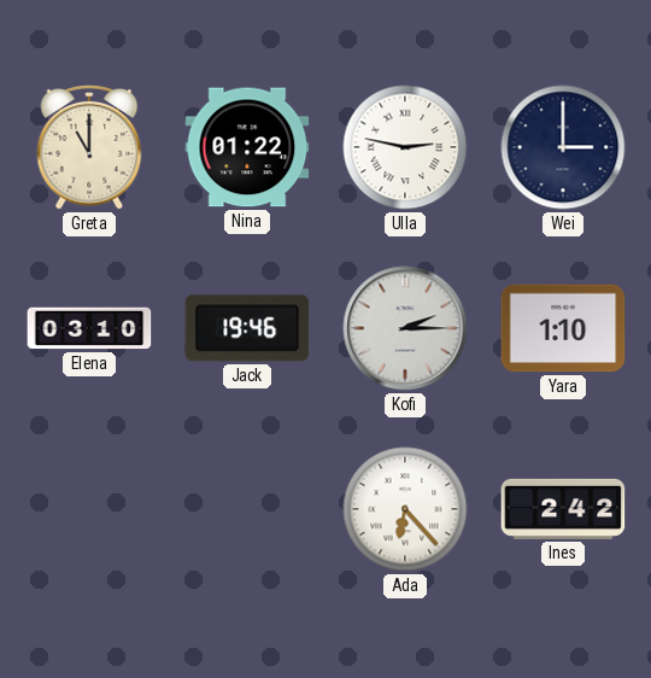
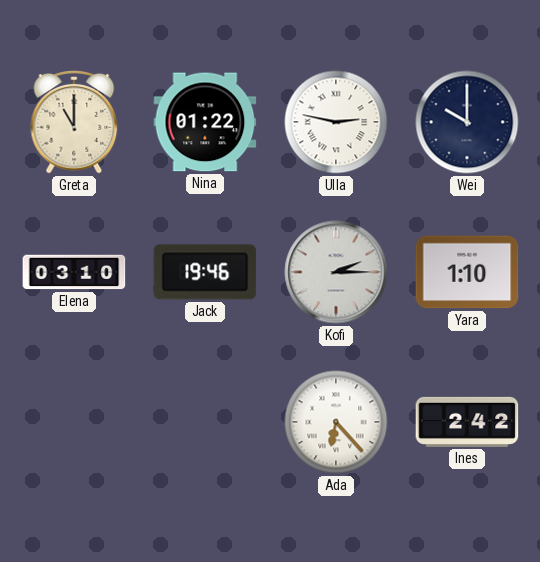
Wei: 3:00 -> 10:00 (467, 122)
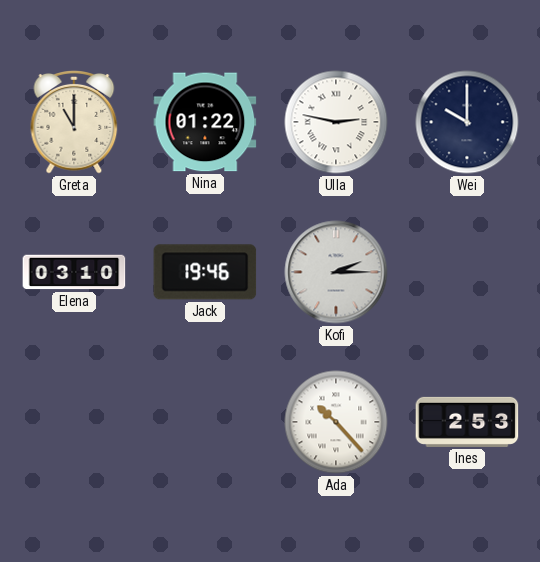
Yara: 1:10 -> none (467, 272)
Ada: 6:23 -> 10:23 (336, 422)
Ines: 2:42 -> 2:53 (467, 422)
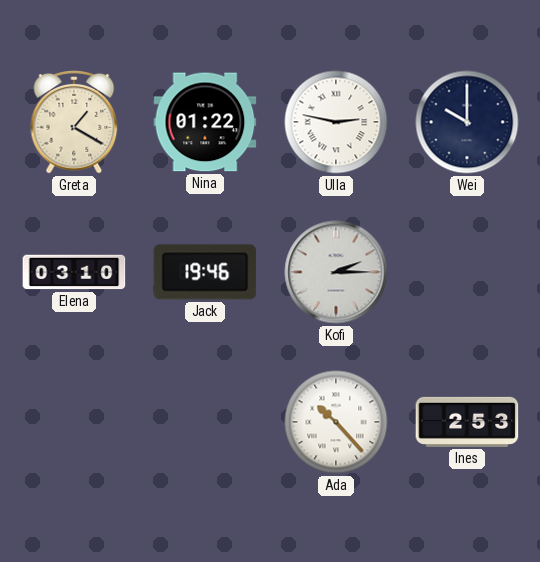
Greta: 11:00 -> 1:20 (74, 123)
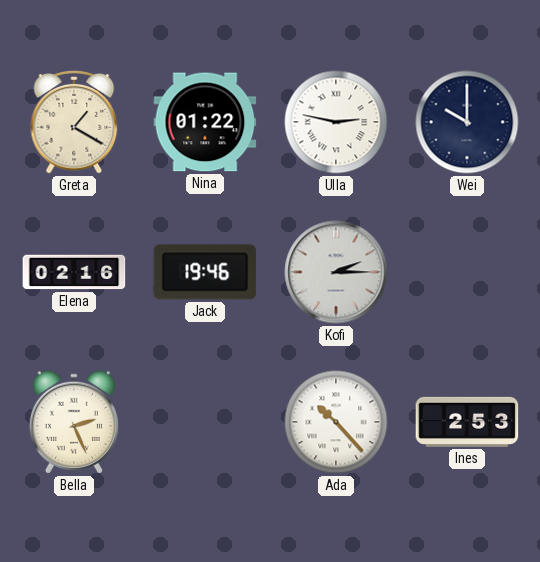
Elena: 03:10 -> 02:16 (74, 272)
Bella: none -> 2:26 (74, 422)
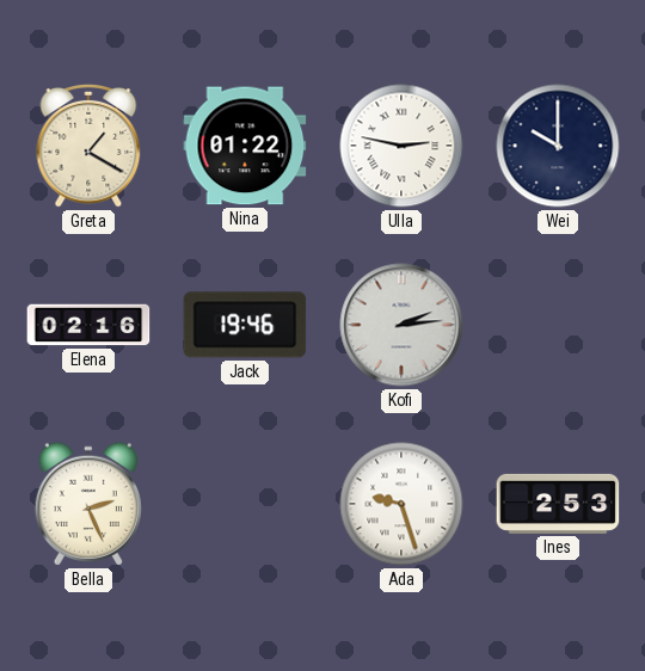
Kofi: 2:15 -> 2:14 (401, 325)
Ada: 10:23 -> 9:27 (401, 504)
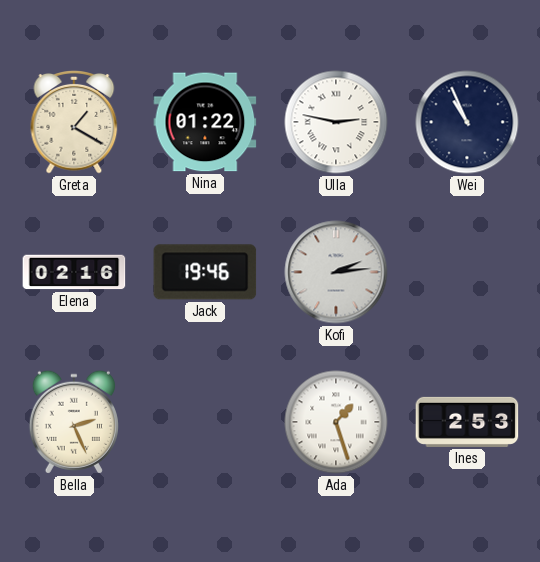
Wei: 10:00 -> 10:56 (467, 122)
Ada: 9:27 -> 1:27 (336, 422)
